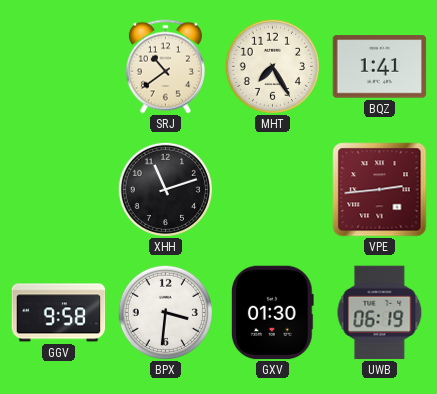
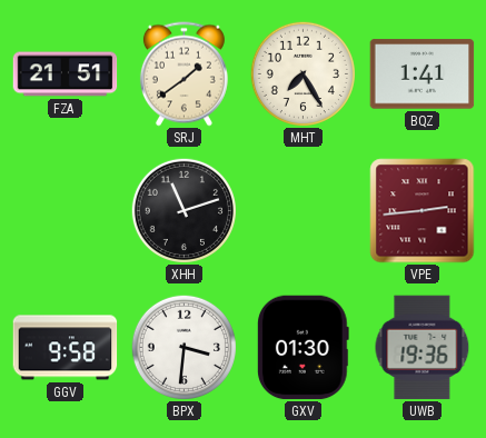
FZA: none -> 21:51 (66, 74)
SRJ: 10:39 -> 1:39 (184, 74)
UWB: 06:19 -> 19:36 (423, 348)
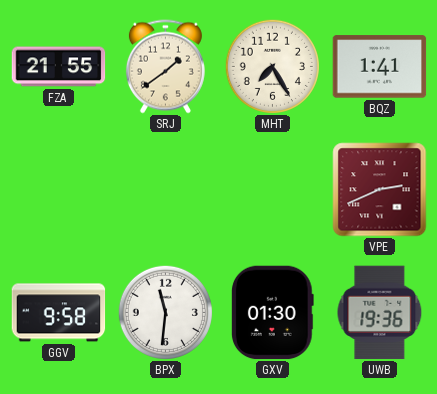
FZA: 21:51 -> 21:55 (59, 67)
XHH: 11:12 -> none (184, 210)
VPE: 2:44 -> 2:41 (380, 190)
BPX: 3:31 -> 11:31 (165, 312)
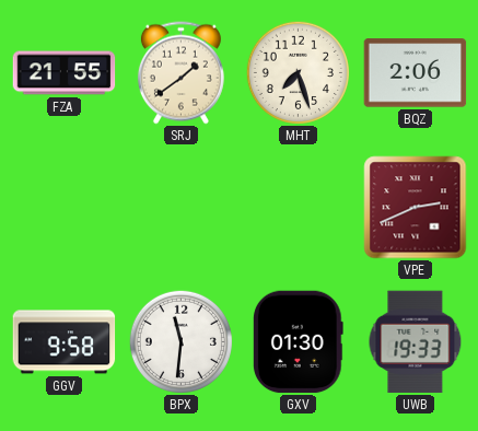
MHT: 7:25 -> 7:27 (298, 72)
BQZ: 1:41 -> 2:06 (416, 73)
UWB: 19:36 -> 19:33 (416, 342)
